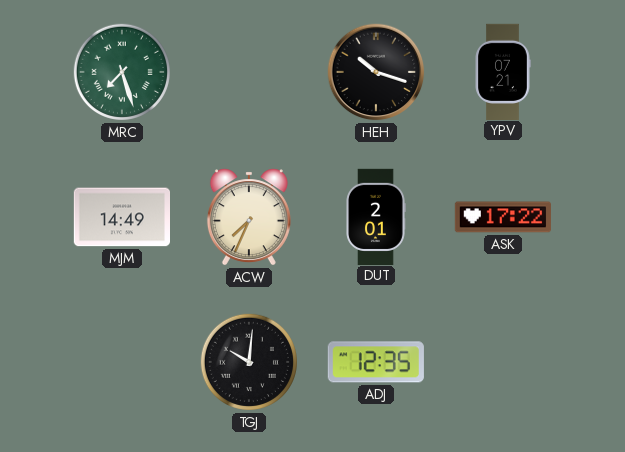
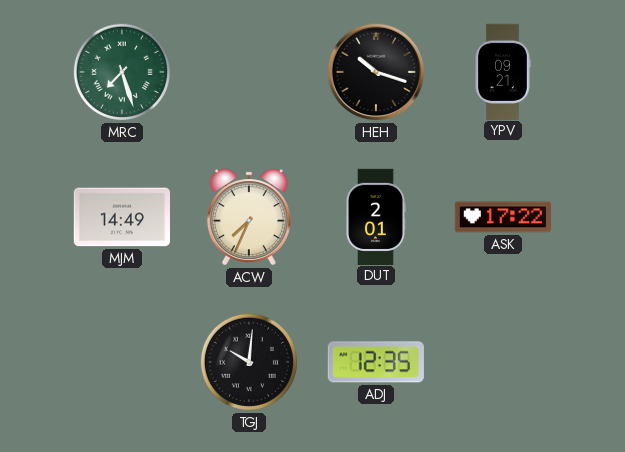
YPV: 07:21 -> 09:21 (503, 71)
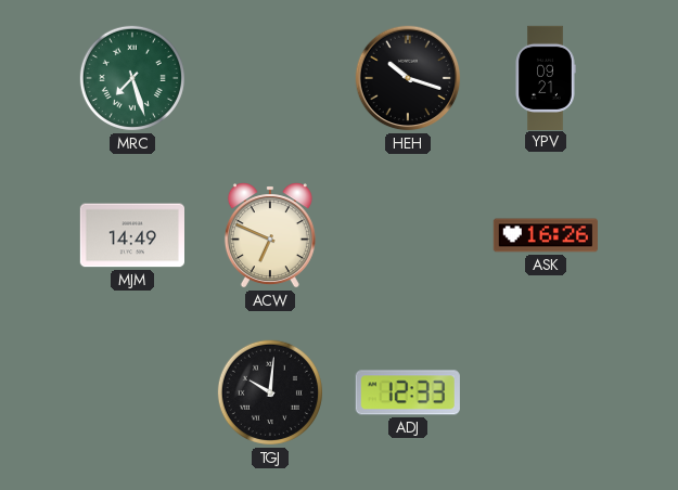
ACW: 7:34 -> 6:49 (270, 235)
DUT: 2:01 -> none (376, 216)
ASK: 17:22 -> 16:26 (546, 235)
ADJ: 12:35 -> 12:33 (408, 392)
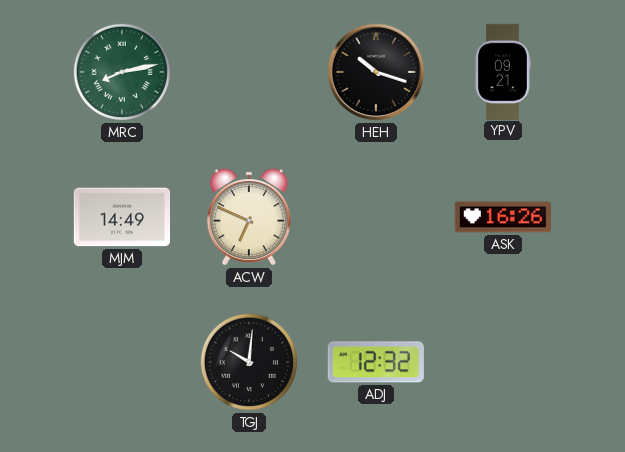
MRC: 7:27 -> 8:13 (122, 72)
ADJ: 12:33 -> 12:32 (376, 362)
